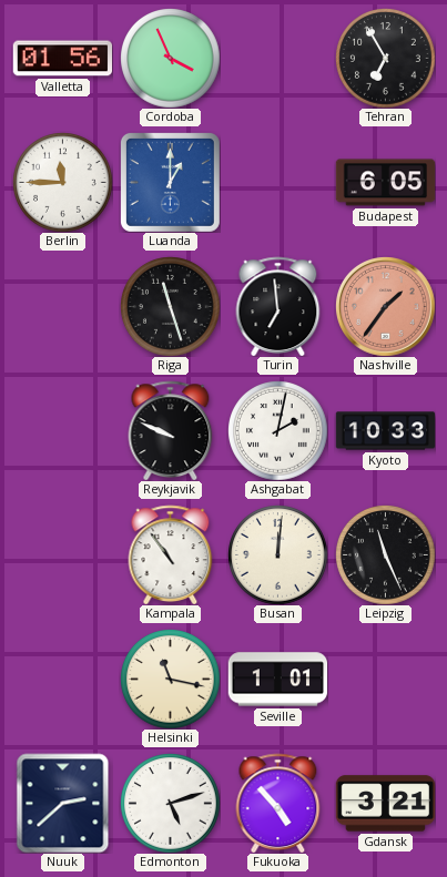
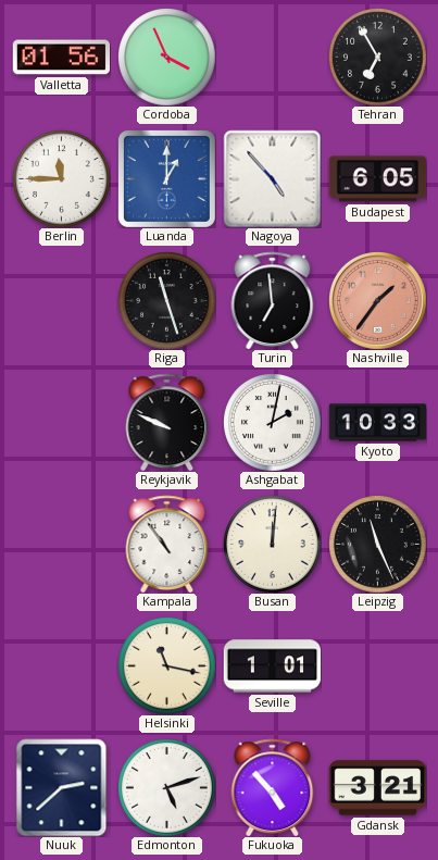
Nagoya: none -> 4:53 (272, 178)
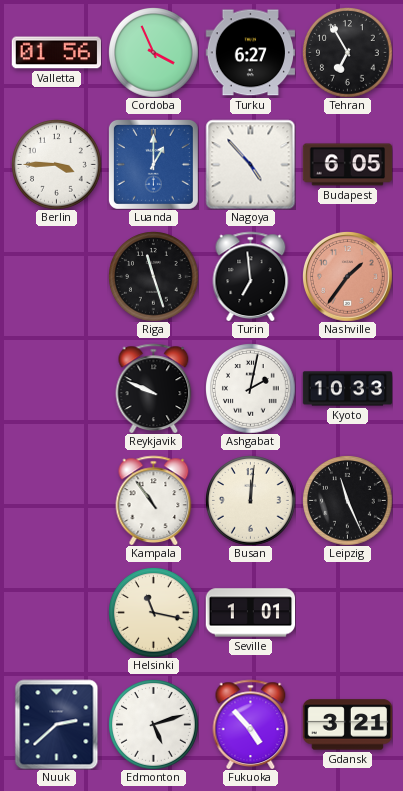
Turku: none -> 6:27 (250, 53)
Berlin: 11:45 -> 3:45 (57, 165)
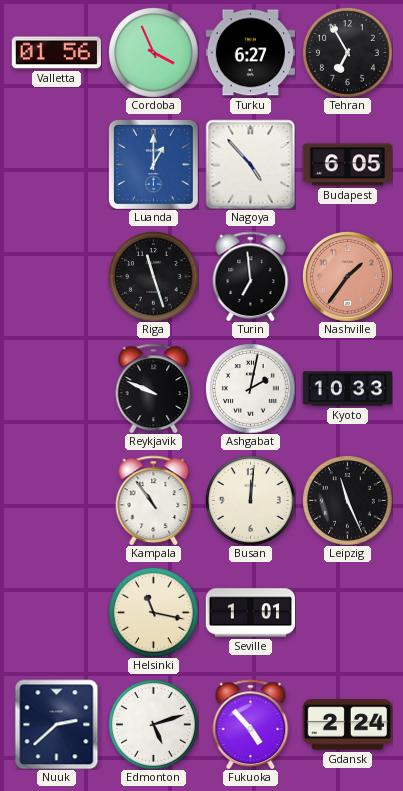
Berlin: 3:45 -> none (57, 165)
Gdansk: 3:21 -> 2:24 (347, 725)
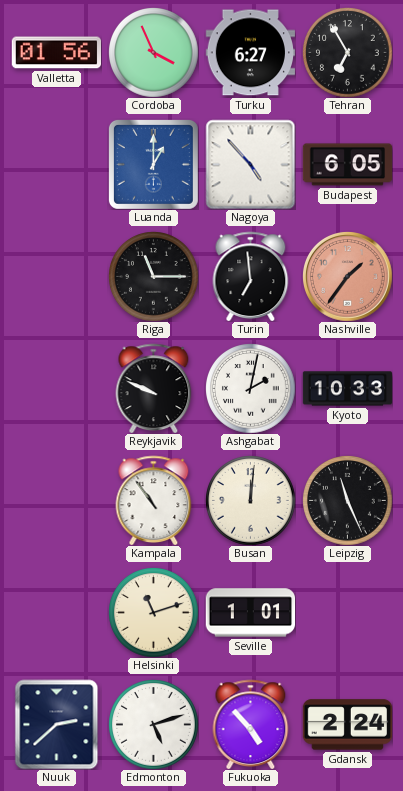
Riga: 11:27 -> 11:15 (154, 277)
Helsinki: 11:17 -> 11:12 (154, 613)
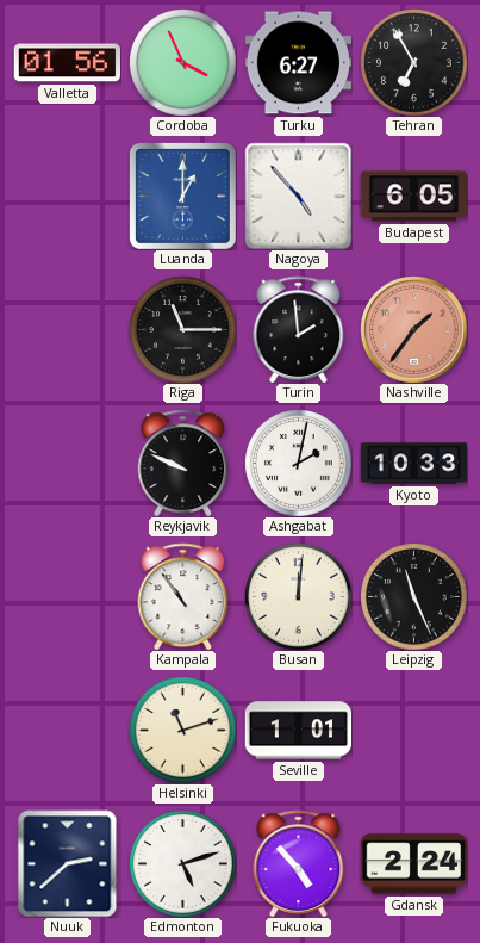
Turin: 6:59 -> 1:59 (299, 329)
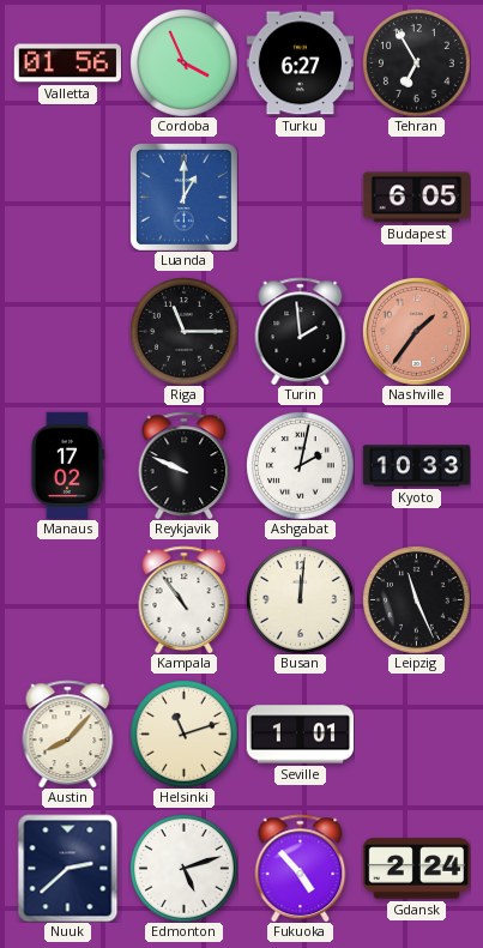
Nagoya: 4:53 -> none (298, 196)
Manaus: none -> 17:02 (68, 465)
Austin: none -> 8:07 (68, 733)
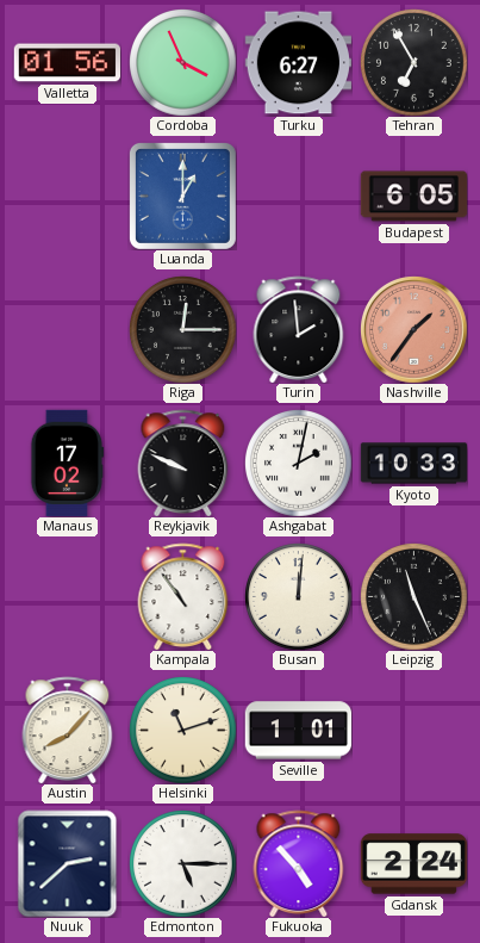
Riga: 11:15 -> 12:15 (183, 330)
Edmonton: 5:12 -> 5:15 (183, 864)
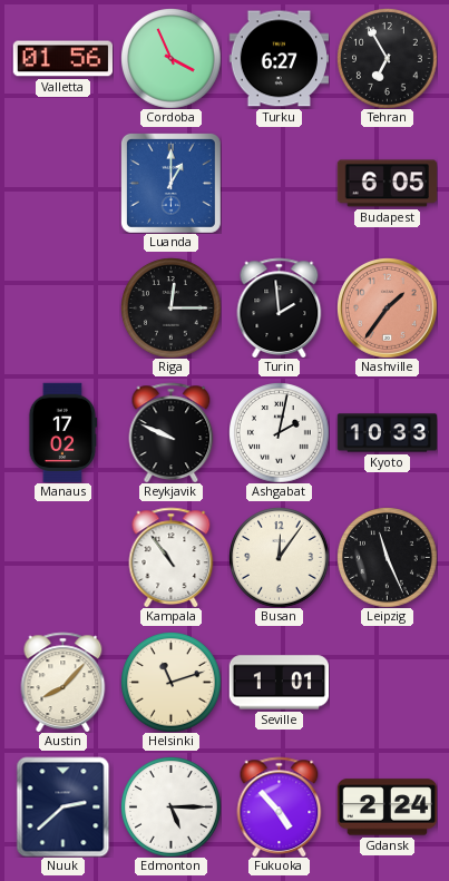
Busan: 12:01 -> 12:06 (280, 558)
